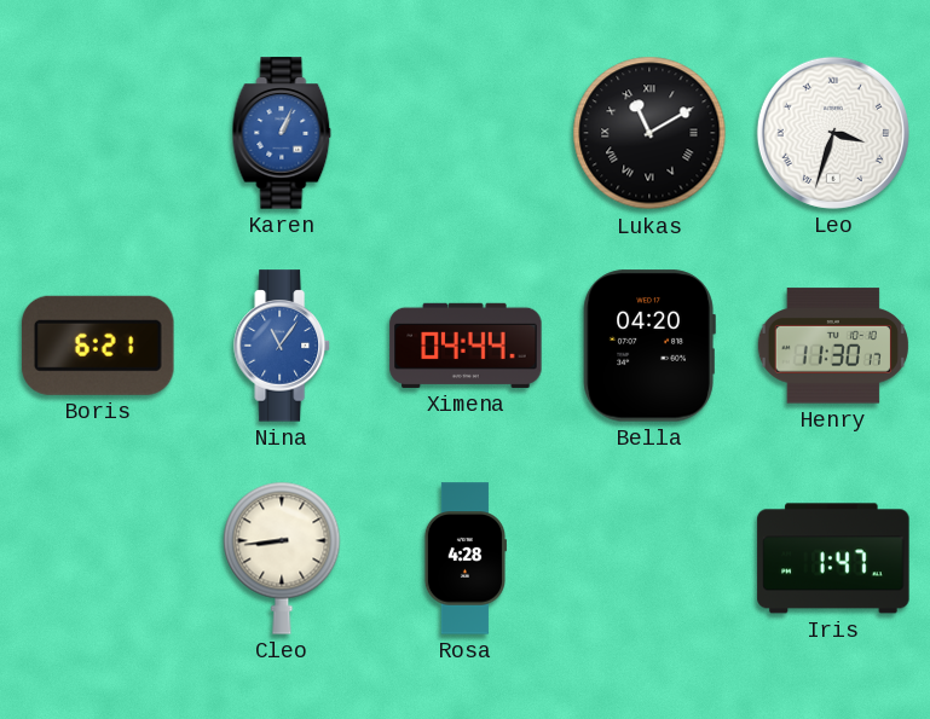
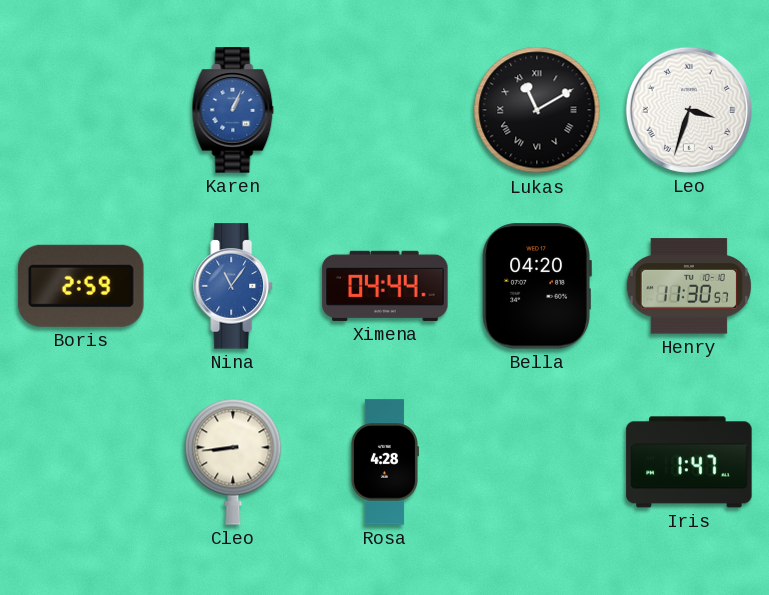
Boris: 6:21 -> 2:59 (81, 286)
Henry: 11:30:17 -> 11:30:57 (689, 286)
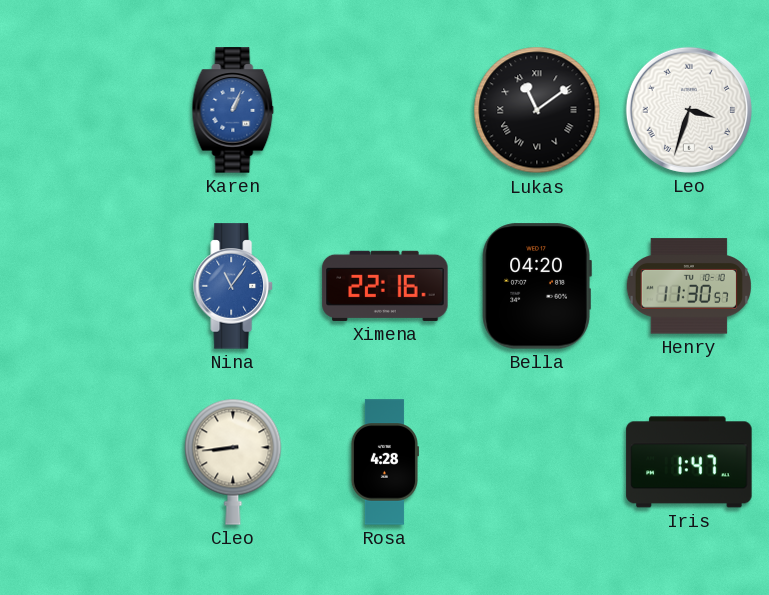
Lukas: 11:10 -> 11:09 (537, 110)
Boris: 2:59 -> none (81, 286)
Ximena: 04:44 -> 22:16 (385, 286)
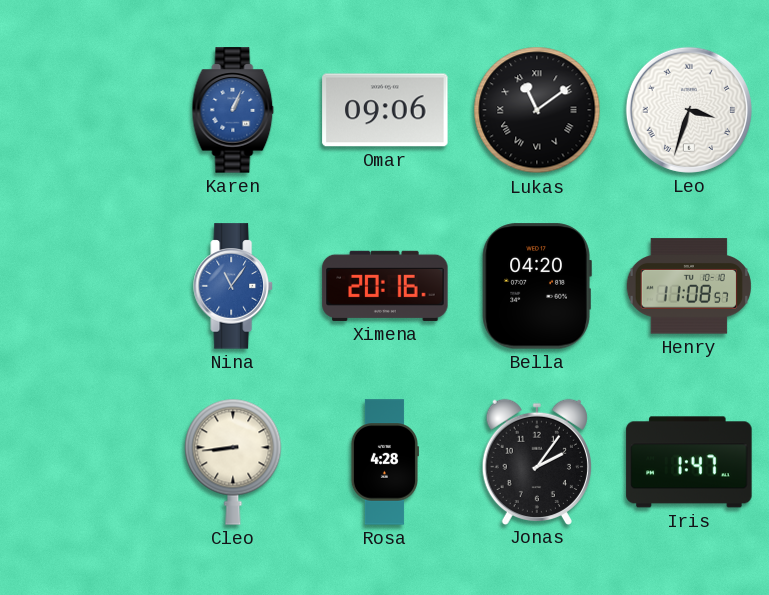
Omar: none -> 09:06 (385, 110)
Ximena: 22:16 -> 20:16 (385, 286)
Henry: 11:30 -> 11:08 (689, 286)
Jonas: none -> 2:06 (537, 461)
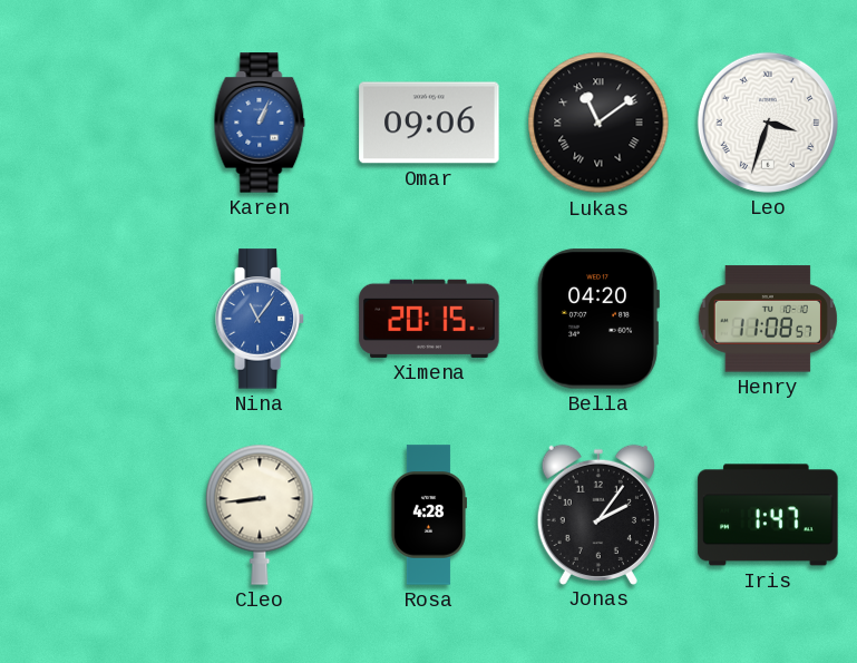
Ximena: 20:16 -> 20:15 (429, 319)
